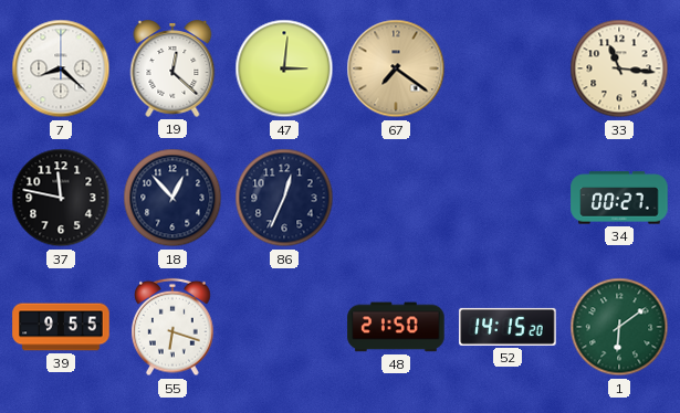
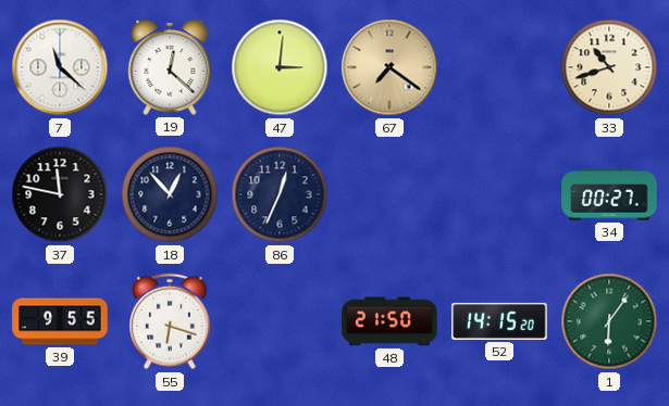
7: 8:22 -> 11:22 (60, 67)
33: 11:16 -> 10:42 (609, 67)
1: 6:09 -> 6:06 (609, 321)
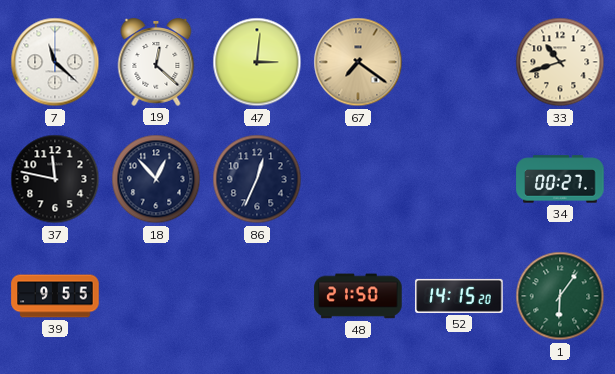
55: 6:18 -> none (170, 321)
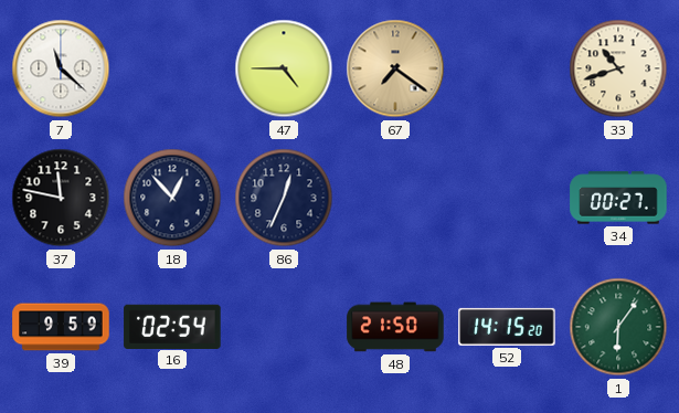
19: 12:22 -> none (156, 63)
47: 3:01 -> 4:45 (284, 68)
39: 9:55 -> 9:59 (61, 327)
16: none -> 02:54 (172, 326)
